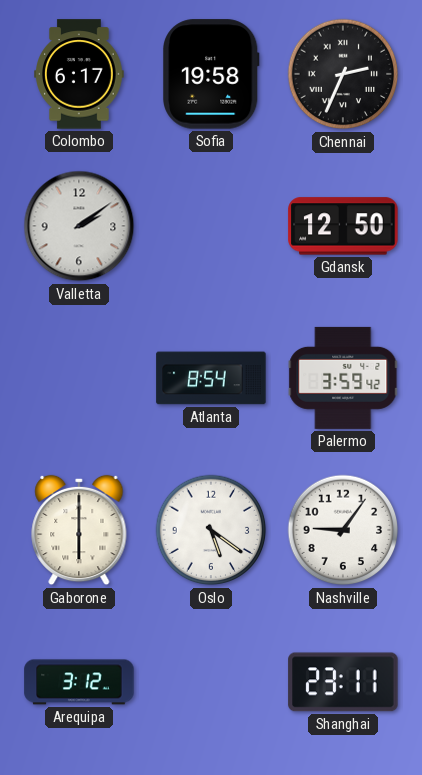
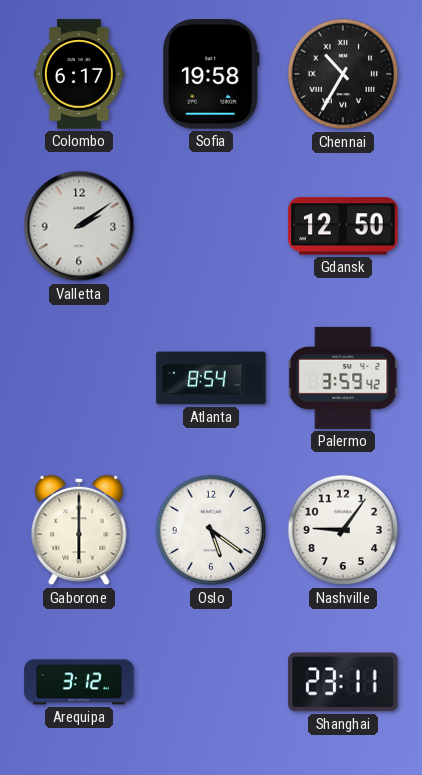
Chennai: 2:34 -> 10:35 (343, 74)
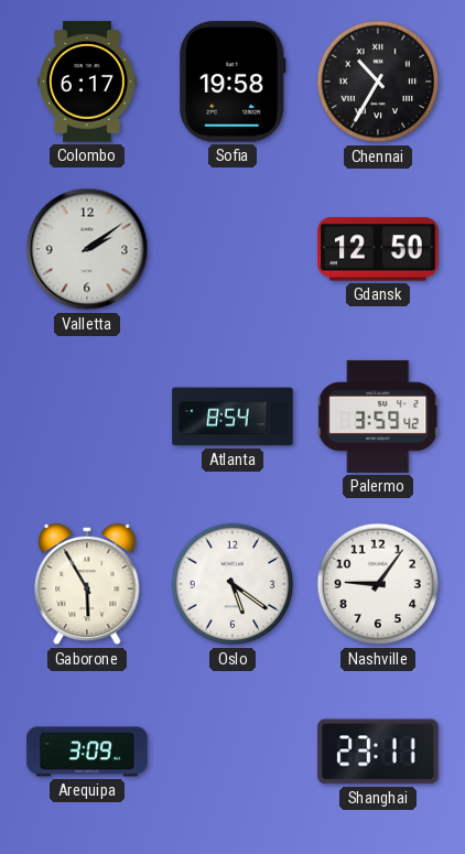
Gaborone: 6:00 -> 5:55 (87, 584)
Arequipa: 3:12 -> 3:09 (87, 752)
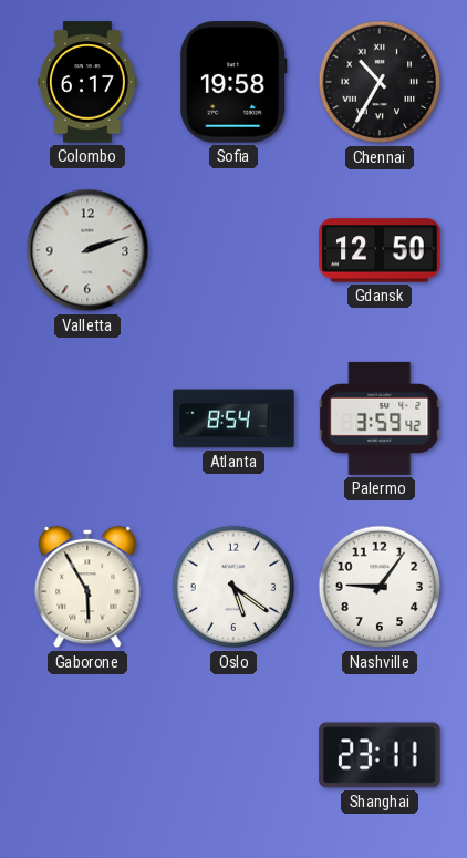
Valletta: 2:09 -> 2:12 (87, 250)
Arequipa: 3:09 -> none (87, 752)
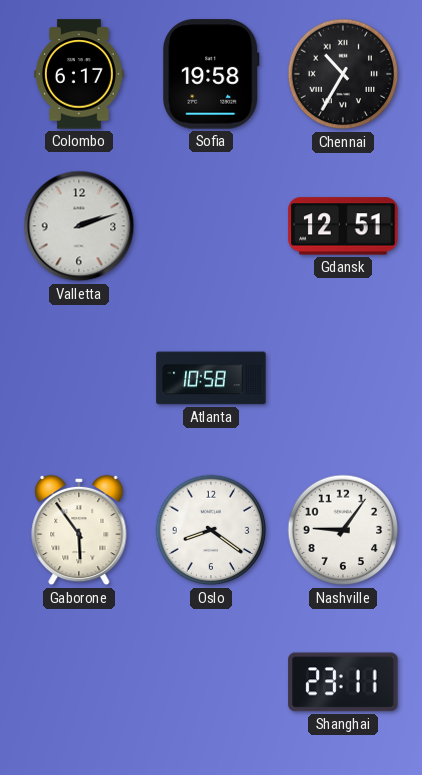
Gdansk: 12:50 -> 12:51 (343, 226)
Atlanta: 8:54 -> 10:58 (211, 378)
Palermo: 3:59 -> none (380, 418)
Gaborone: 5:55 -> 5:54 (79, 530)
Oslo: 5:21 -> 8:21 (211, 530)
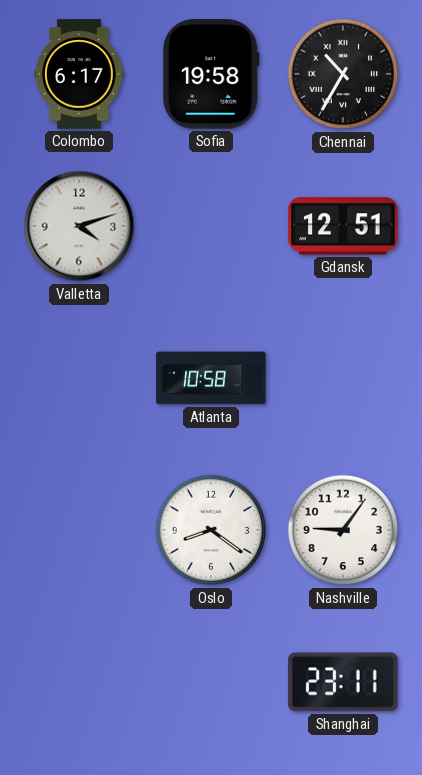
Valletta: 2:12 -> 4:12 (79, 226)
Gaborone: 5:54 -> none (79, 530)
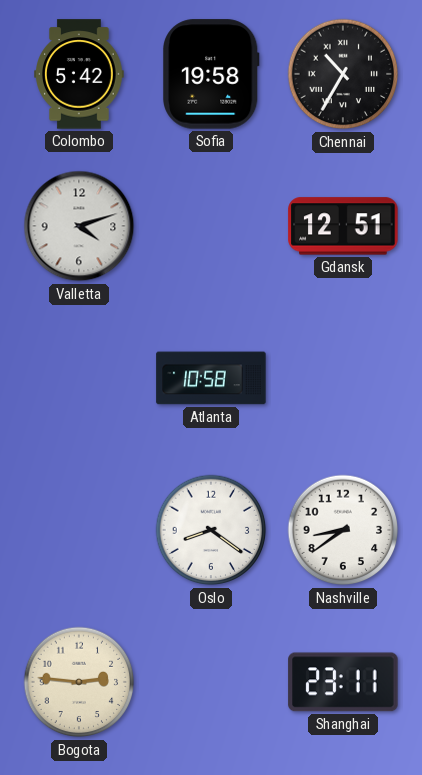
Colombo: 6:17 -> 5:42 (80, 74)
Nashville: 9:06 -> 8:39 (343, 530)
Bogota: none -> 2:46 (79, 682)
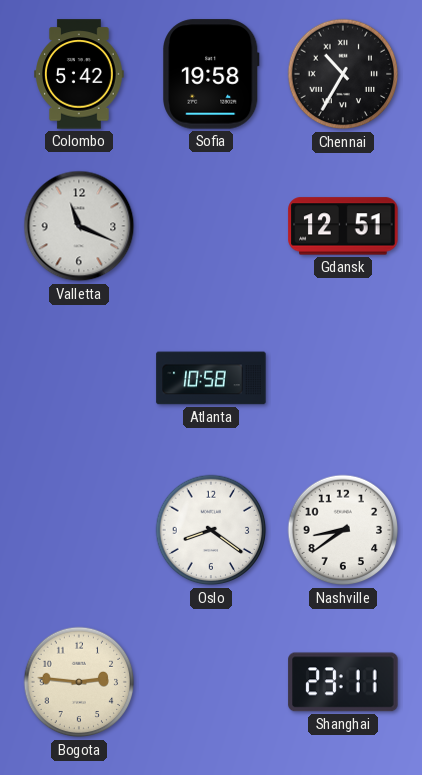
Valletta: 4:12 -> 11:19 (79, 226)
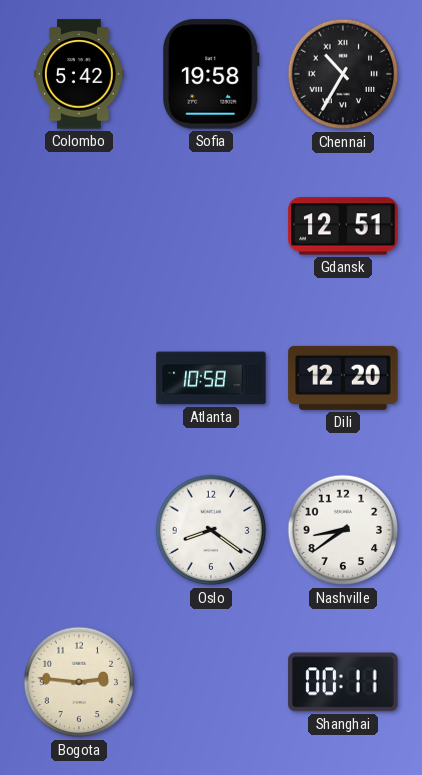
Valletta: 11:19 -> none (79, 226)
Dili: none -> 12:20 (343, 378)
Shanghai: 23:11 -> 00:11 (343, 682)
